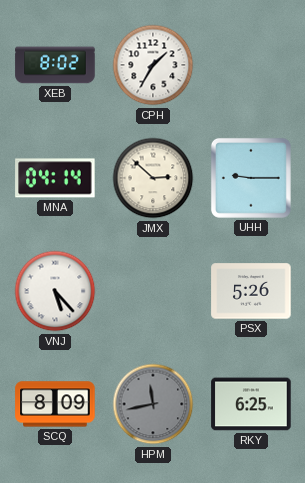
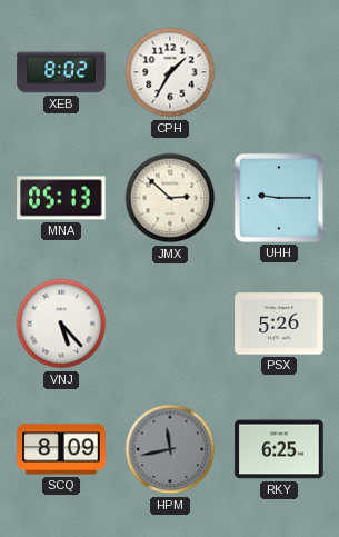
MNA: 04:14 -> 05:13 (61, 198)
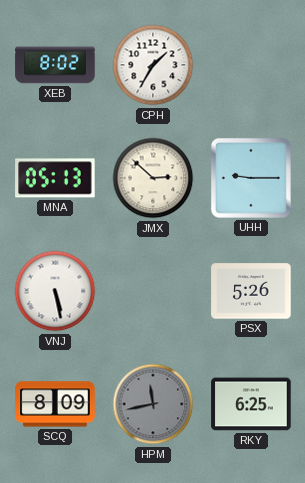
VNJ: 5:23 -> 5:28 (55, 291)
